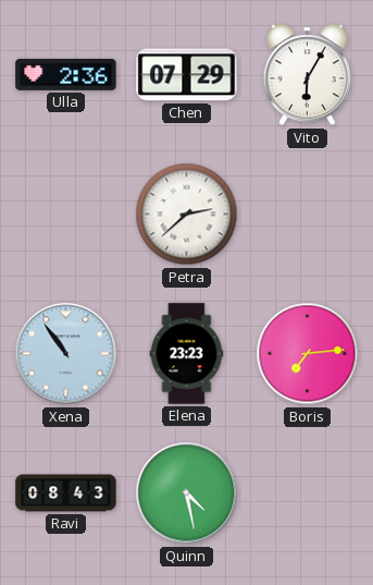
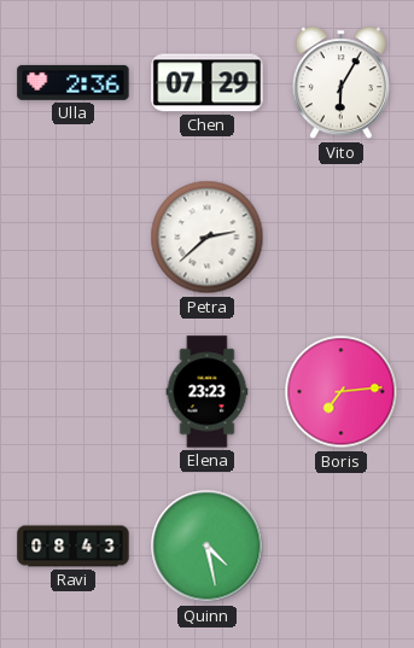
Xena: 10:54 -> none (66, 354)
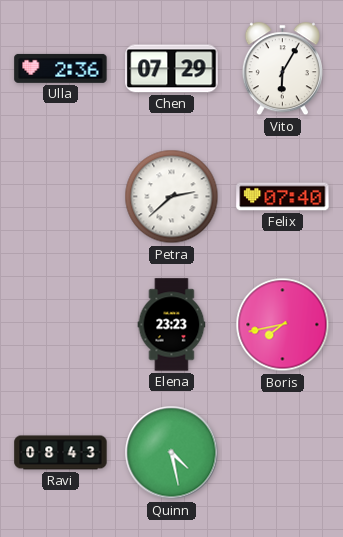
Felix: none -> 07:40 (283, 197)
Boris: 7:14 -> 7:43 (283, 325)
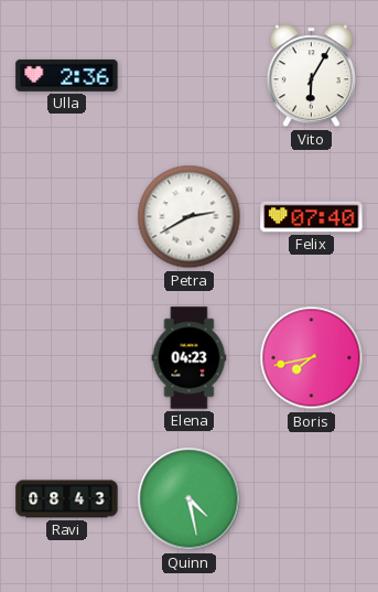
Chen: 07:29 -> none (172, 69)
Petra: 2:38 -> 2:40 (190, 217)
Elena: 23:23 -> 04:23 (190, 358)
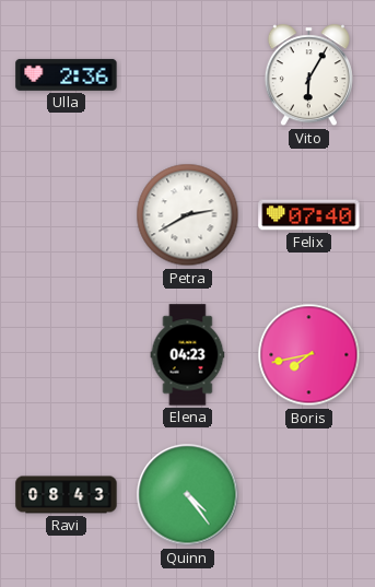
Quinn: 4:28 -> 4:24 (188, 495)
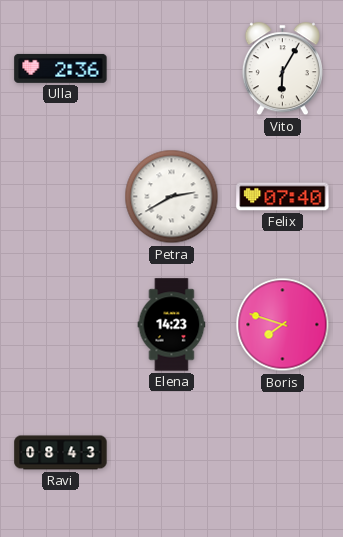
Elena: 04:23 -> 14:23 (172, 325)
Boris: 7:43 -> 7:48 (283, 325)
Quinn: 4:24 -> none (188, 495)
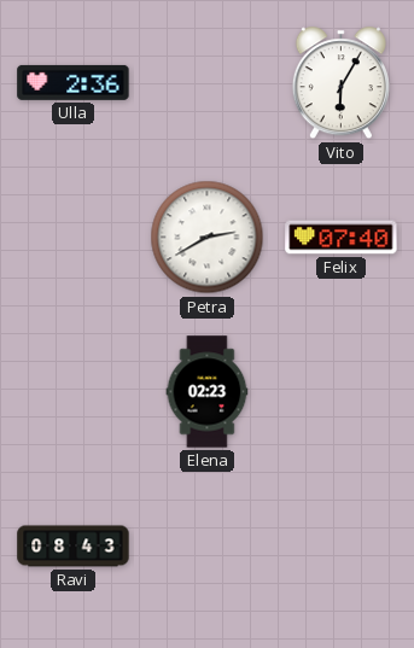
Elena: 14:23 -> 02:23 (208, 392)
Boris: 7:48 -> none (283, 325)
